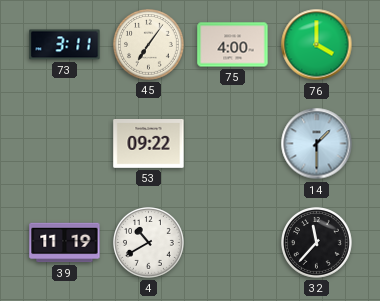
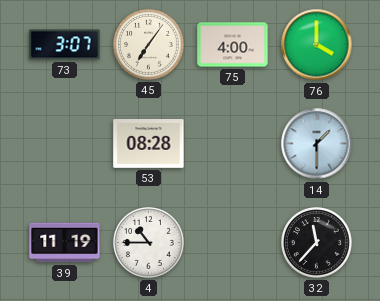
73: 3:11 -> 3:07 (65, 45)
53: 09:22 -> 08:28 (149, 144)
4: 10:40 -> 10:45 (149, 243)
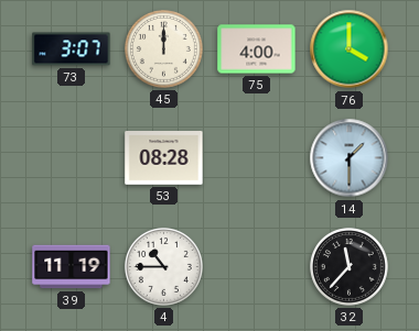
45: 7:06 -> 12:00 (164, 49)
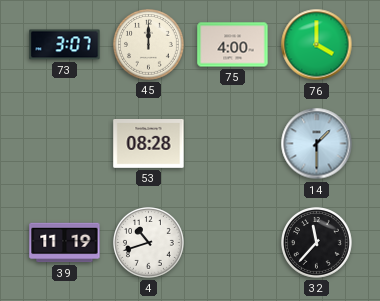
4: 10:45 -> 10:42 (149, 243)
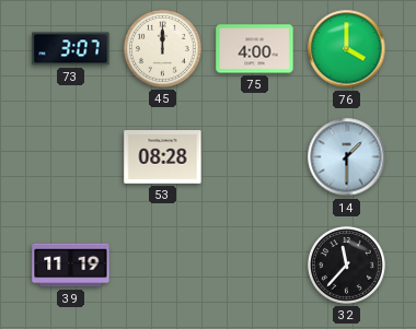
4: 10:42 -> none (149, 243)
